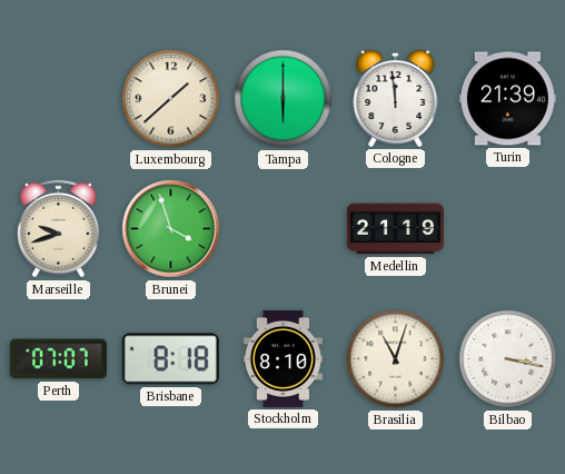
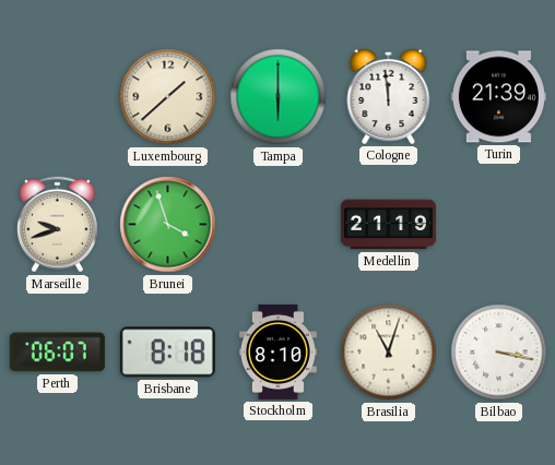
Perth: 07:07 -> 06:07 (57, 353)
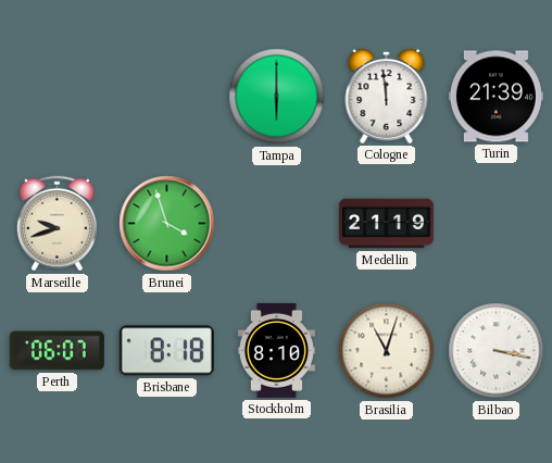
Luxembourg: 1:38 -> none (168, 97)
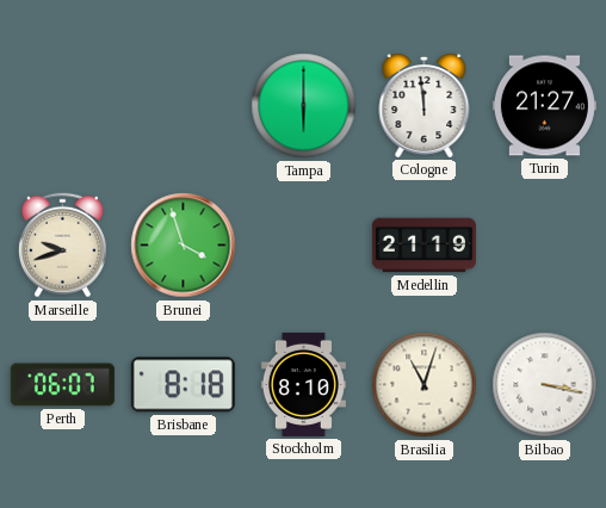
Turin: 21:39 -> 21:27 (544, 106)
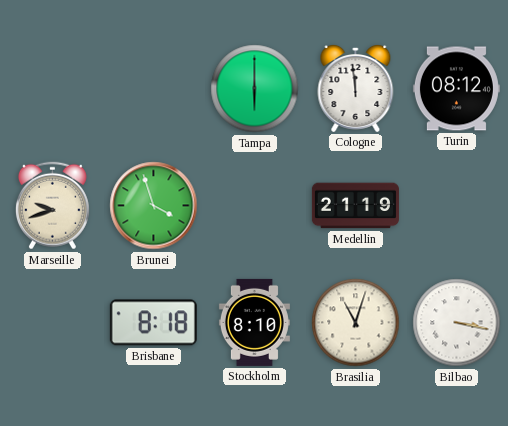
Turin: 21:27 -> 08:12 (456, 89)
Perth: 06:07 -> none (62, 385)
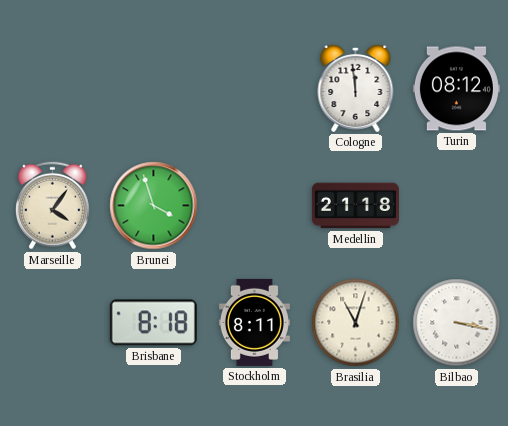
Tampa: 6:00 -> none (255, 89)
Marseille: 9:42 -> 4:06 (52, 206)
Medellin: 21:19 -> 21:18 (355, 206)
Stockholm: 8:10 -> 8:11 (254, 322)
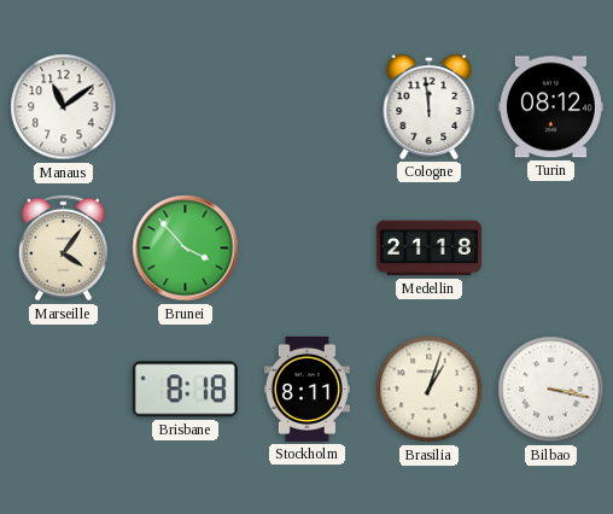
Manaus: none -> 11:09 (64, 107)
Brunei: 3:57 -> 3:53 (186, 249)
Brasilia: 11:03 -> 1:03 (430, 390)
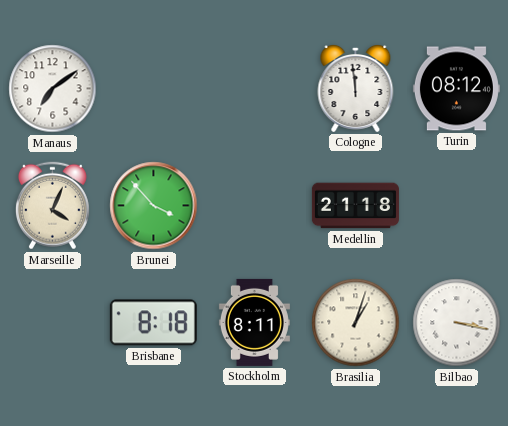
Manaus: 11:09 -> 7:09 (53, 89)
Marseille: 4:06 -> 4:04 (52, 206)
